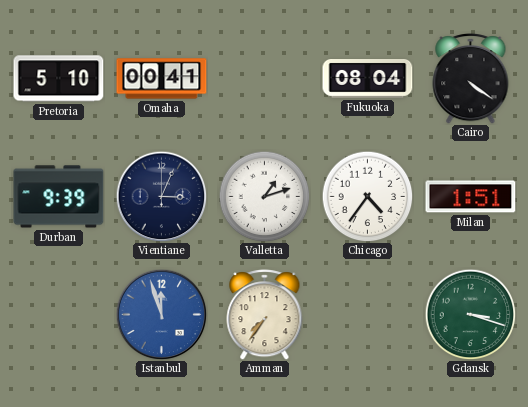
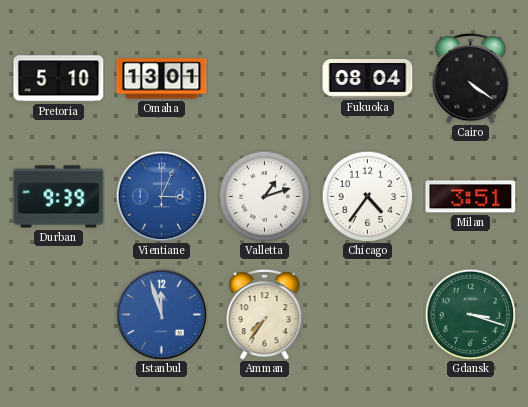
Omaha: 00:41 -> 13:01 (162, 79)
Vientiane dial: navy -> blue (161, 196)
Milan: 1:51 -> 3:51 (471, 197)
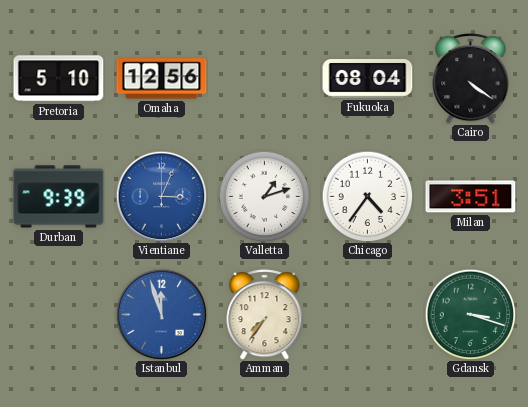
Omaha: 13:01 -> 12:56 (162, 79)
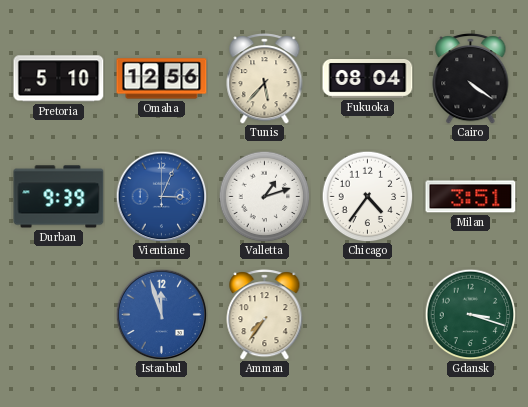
Tunis: none -> 5:37 (265, 79)
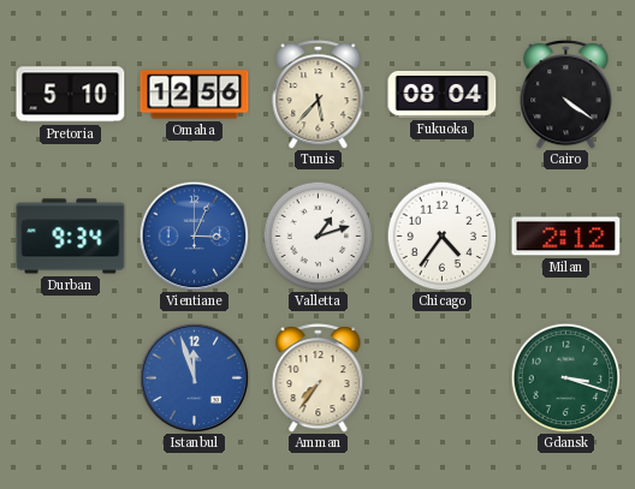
Durban: 9:39 -> 9:34 (71, 237)
Milan: 3:51 -> 2:12 (566, 237)
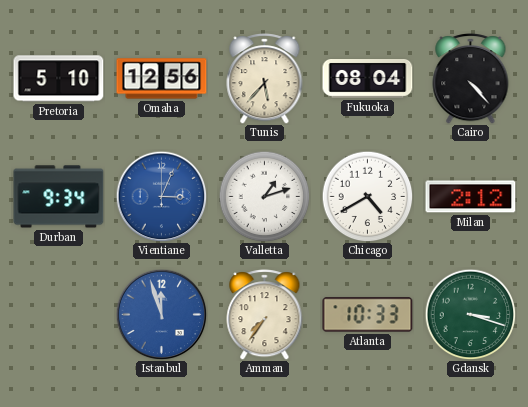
Cairo: 4:21 -> 4:23 (471, 79)
Chicago: 4:36 -> 4:40 (367, 196)
Atlanta: none -> 10:33 (368, 315)
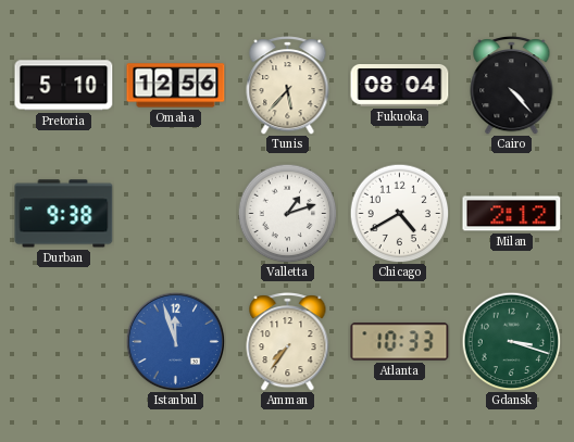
Durban: 9:34 -> 9:38 (64, 214)
Vientiane: 3:04 -> none (161, 196)
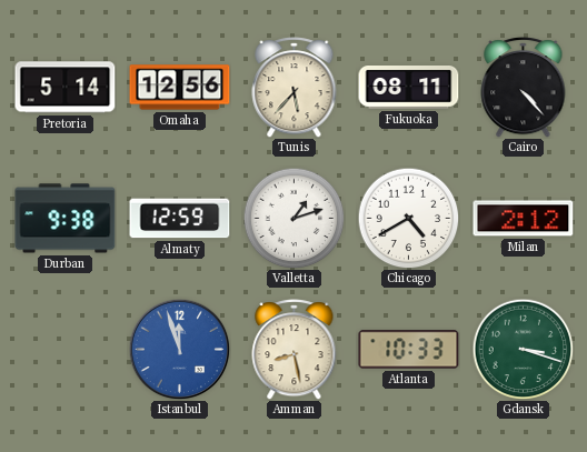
Pretoria: 5:10 -> 5:14 (66, 88)
Fukuoka: 08:04 -> 08:11 (409, 88)
Almaty: none -> 12:59 (180, 219)
Amman: 7:36 -> 8:28 (295, 350)
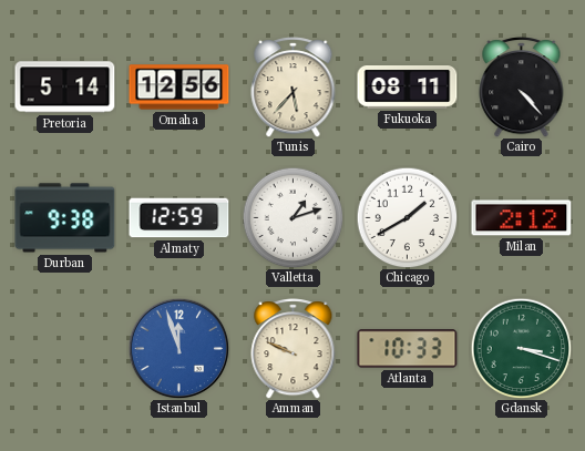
Chicago: 4:40 -> 1:40 (407, 217)
Amman: 8:28 -> 9:49 (294, 349)
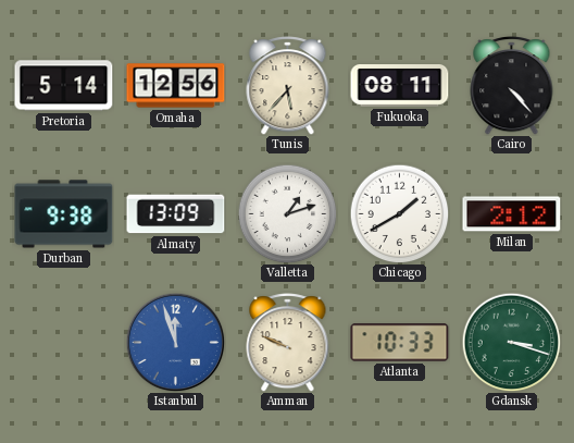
Almaty: 12:59 -> 13:09 (176, 214)
